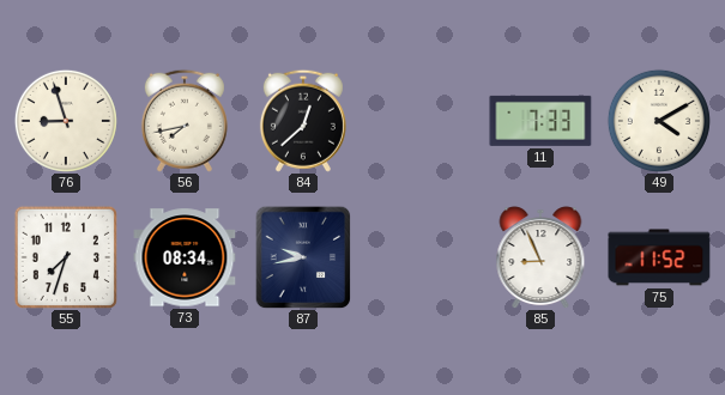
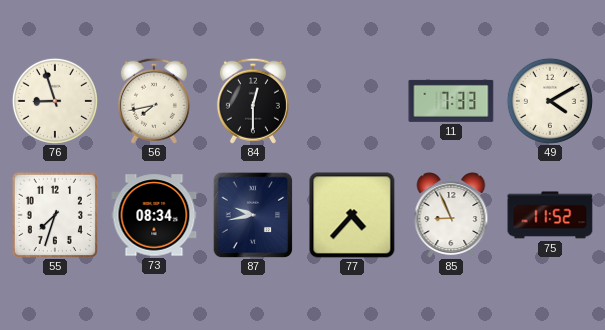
84: 12:38 -> 12:30 (253, 101)
77: none -> 4:37 (352, 215)
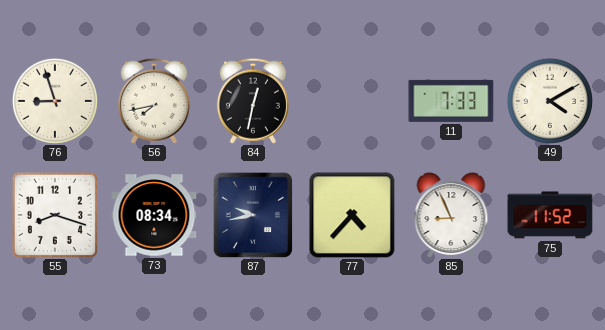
84: 12:30 -> 12:32 (253, 101)
55: 7:33 -> 8:18 (55, 215)
